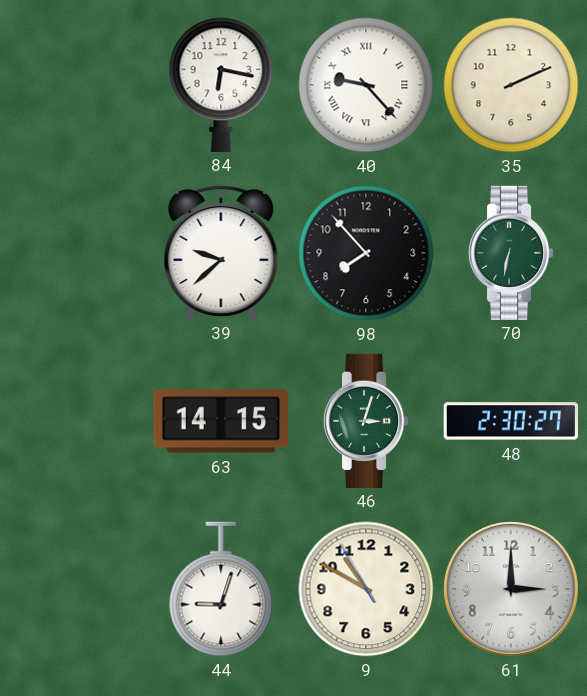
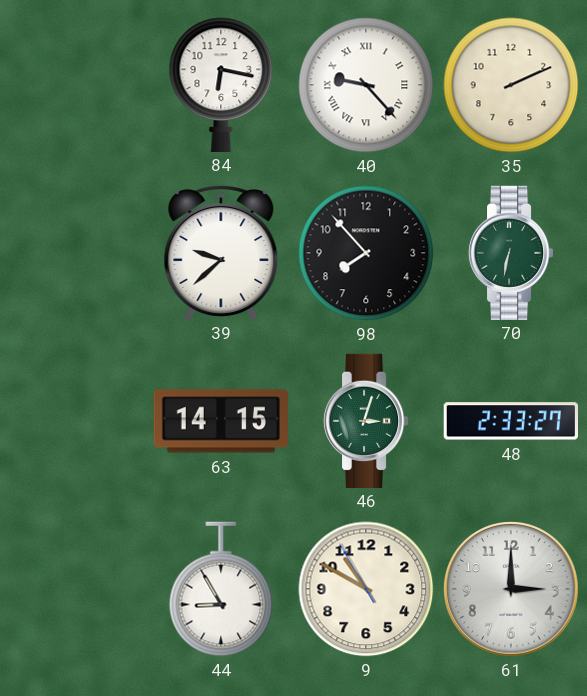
48: 2:30 -> 2:33 (510, 421)
44: 9:03 -> 8:55 (221, 589)
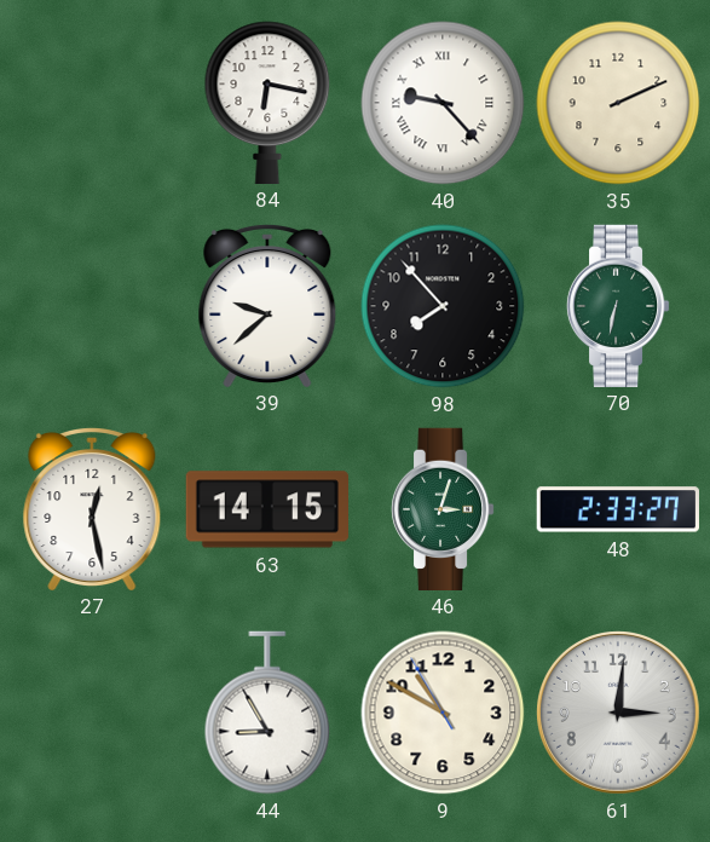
27: none -> 12:28 (92, 508)
61: 3:00 -> 3:01 (618, 713)
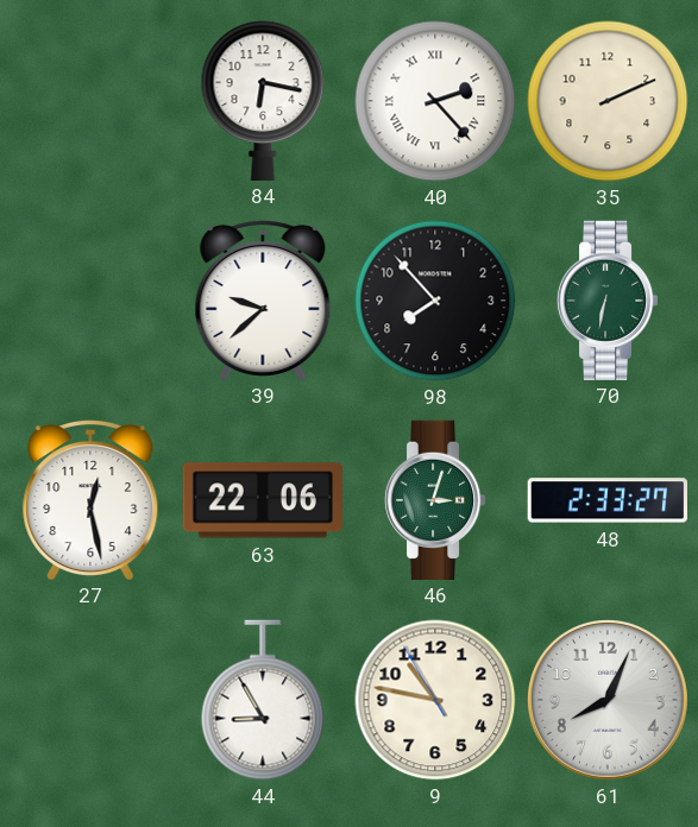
40: 9:23 -> 2:23 (435, 101)
63: 14:15 -> 22:06 (262, 500)
9: 10:49 -> 10:46 (435, 700)
61: 3:01 -> 8:04 (608, 700)
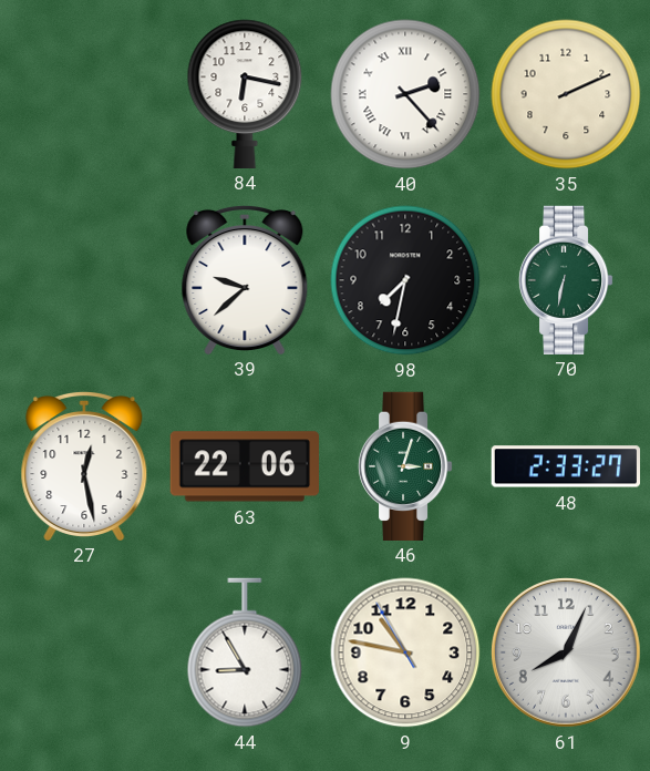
98: 7:53 -> 7:32 (405, 280)
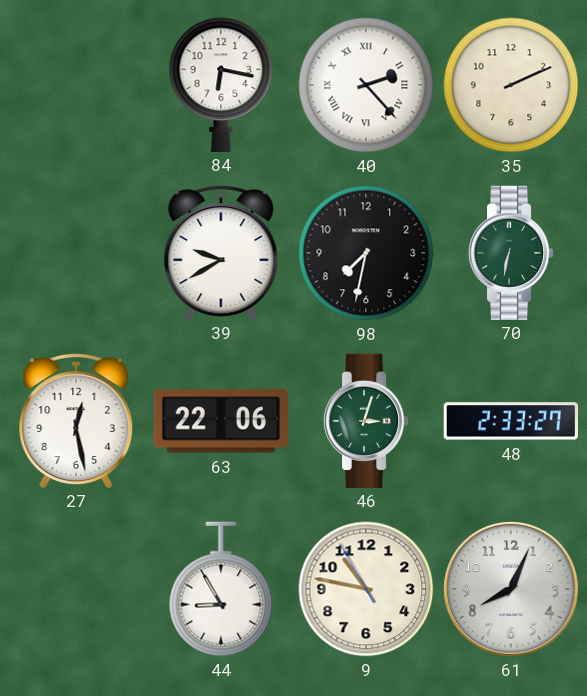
39: 9:38 -> 9:40 (221, 252)
